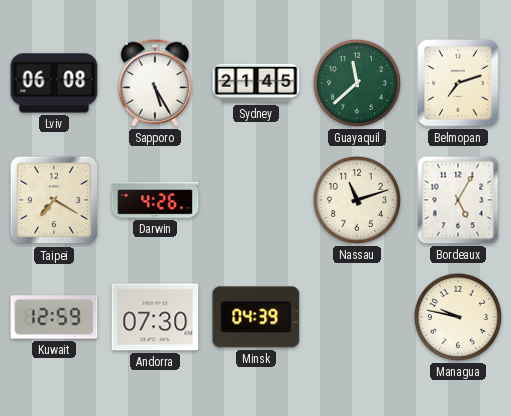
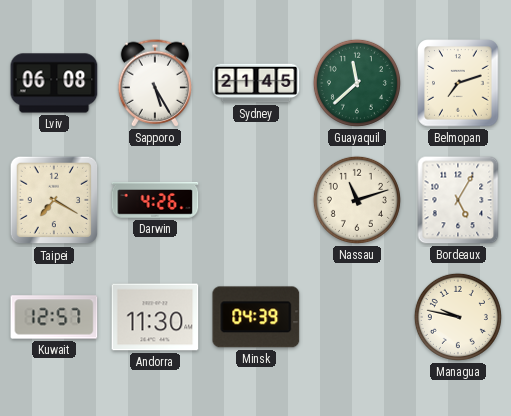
Kuwait: 12:59 -> 12:57 (54, 317)
Andorra: 07:30 -> 11:30 (155, 317)
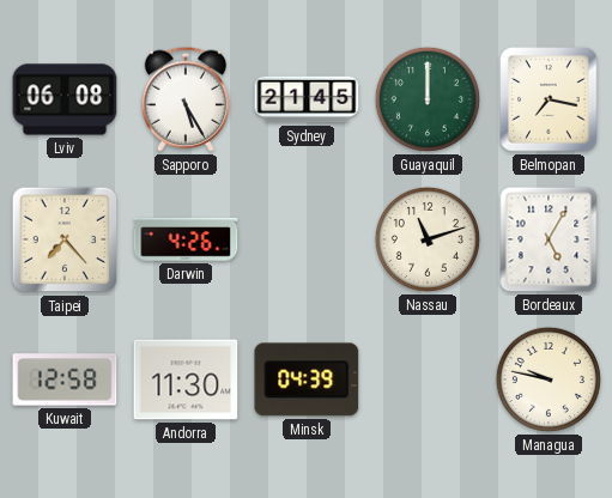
Guayaquil: 11:38 -> 12:00 (428, 99)
Belmopan: 7:12 -> 7:17 (549, 99)
Taipei: 7:20 -> 7:23 (65, 239)
Kuwait: 12:57 -> 12:58 (65, 379)
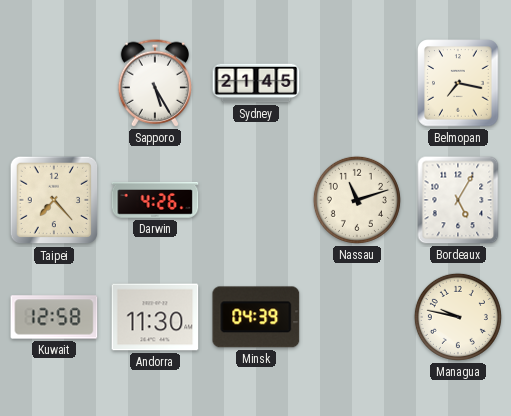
Lviv: 06:08 -> none (65, 99)
Guayaquil: 12:00 -> none (428, 99)
